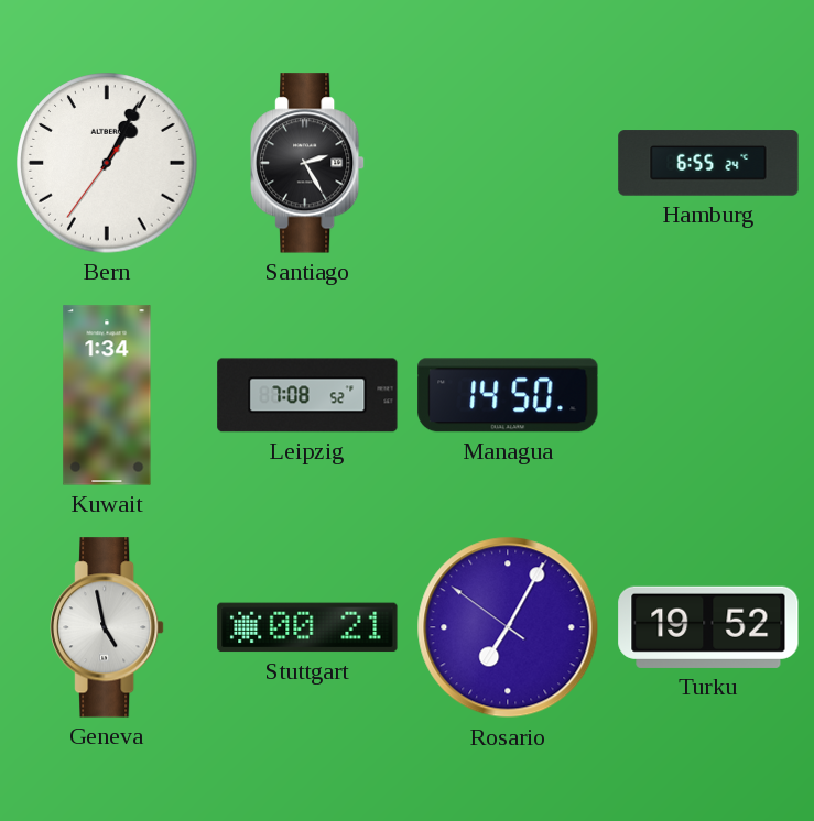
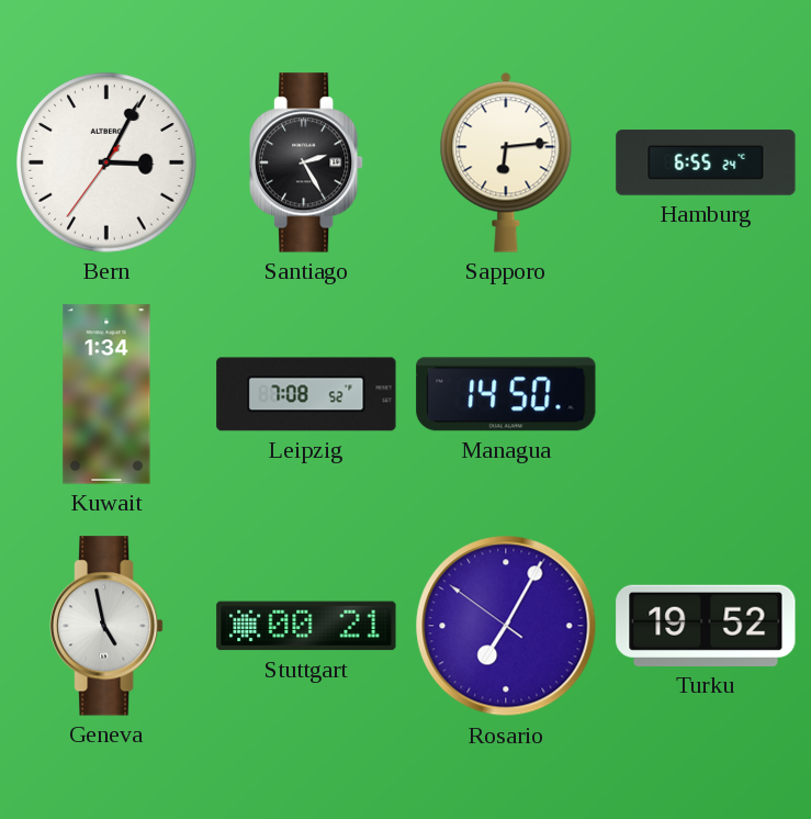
Bern: 1:04 -> 3:04 (106, 162)
Sapporo: none -> 6:14 (506, 162)
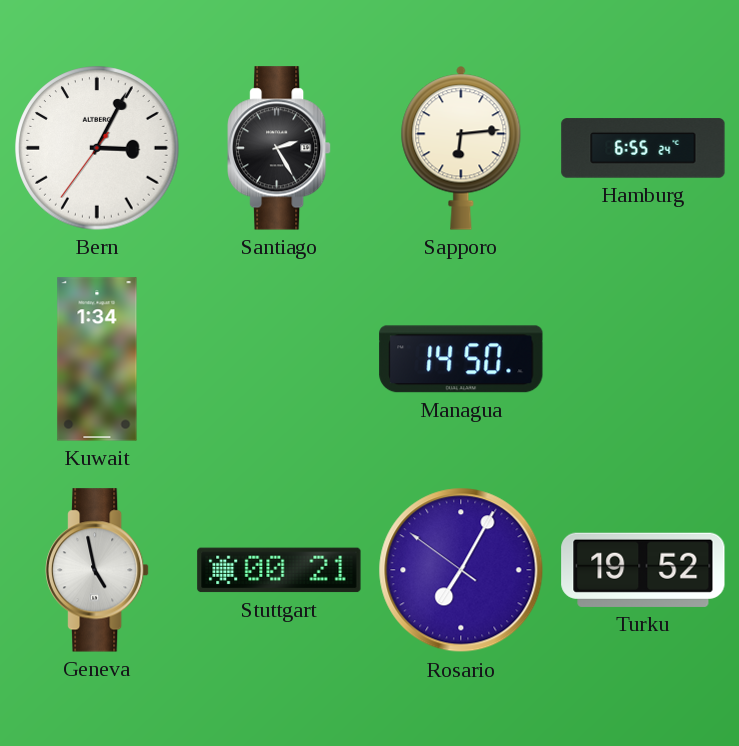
Leipzig: 7:08 -> none (306, 394)
